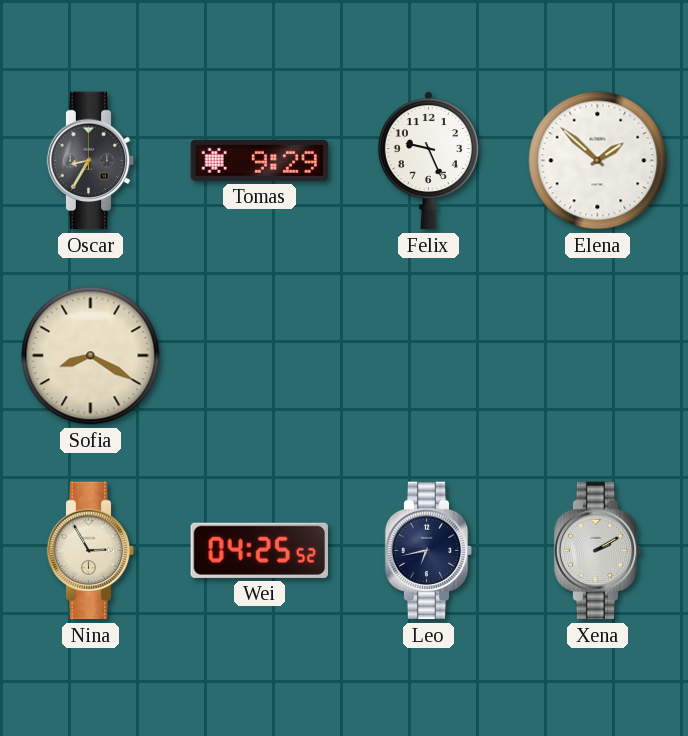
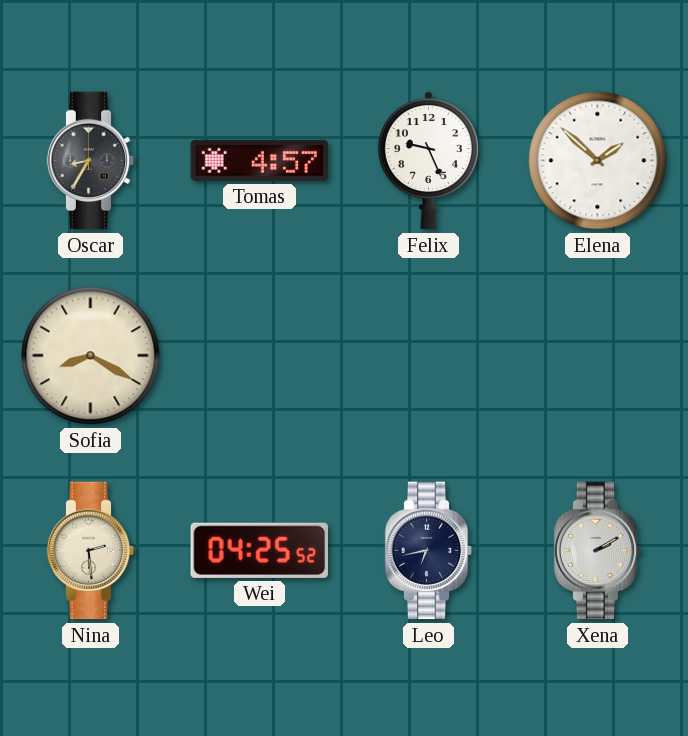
Tomas: 9:29 -> 4:57 (260, 160)
Nina: 2:55 -> 2:29 (91, 551)
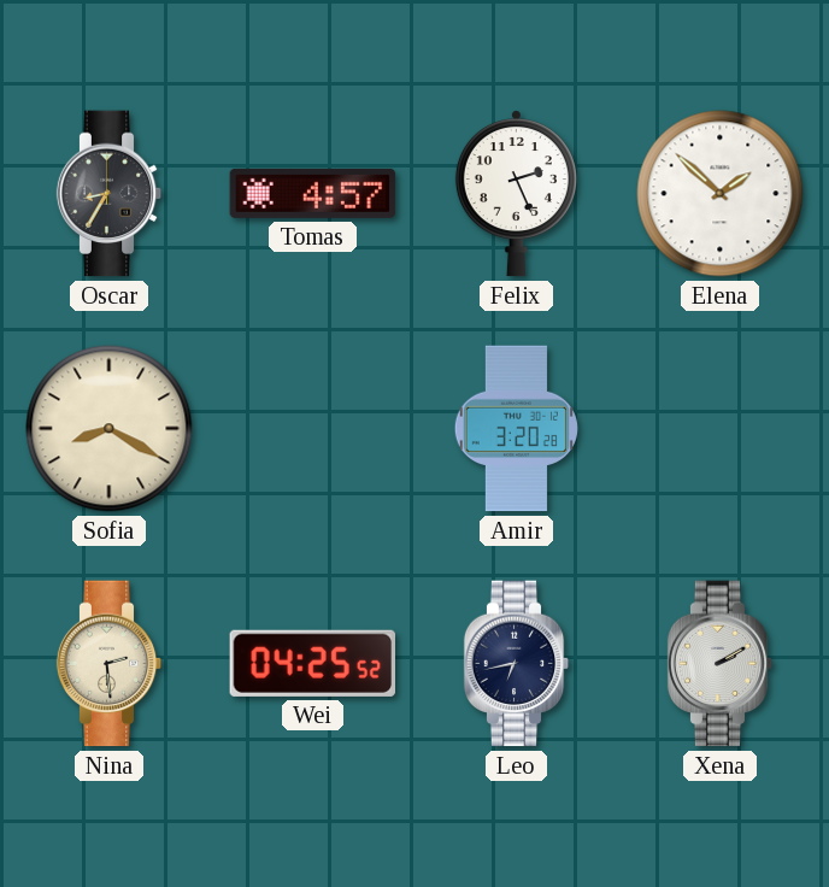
Felix: 9:26 -> 2:26 (516, 194)
Amir: none -> 3:20 (516, 429)
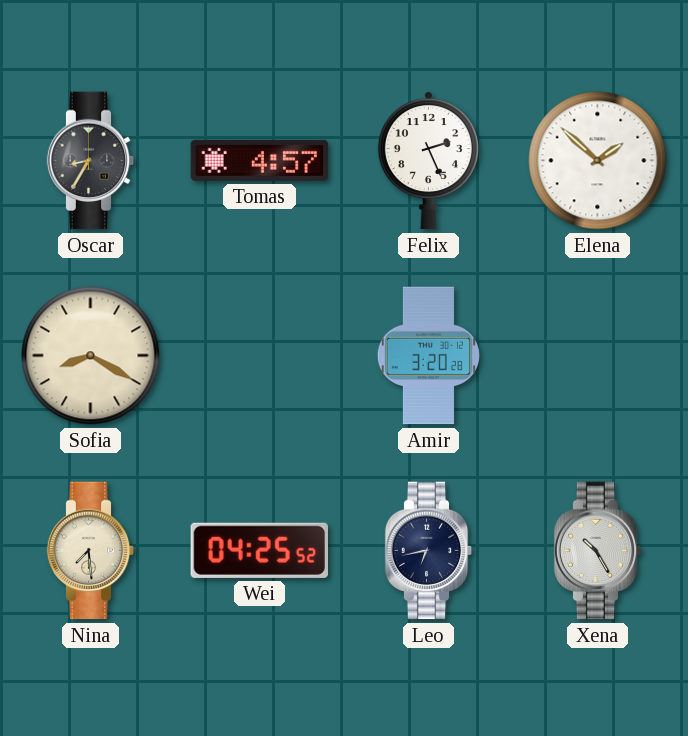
Nina: 2:29 -> 7:29 (91, 551)
Xena: 2:10 -> 10:25 (598, 551)
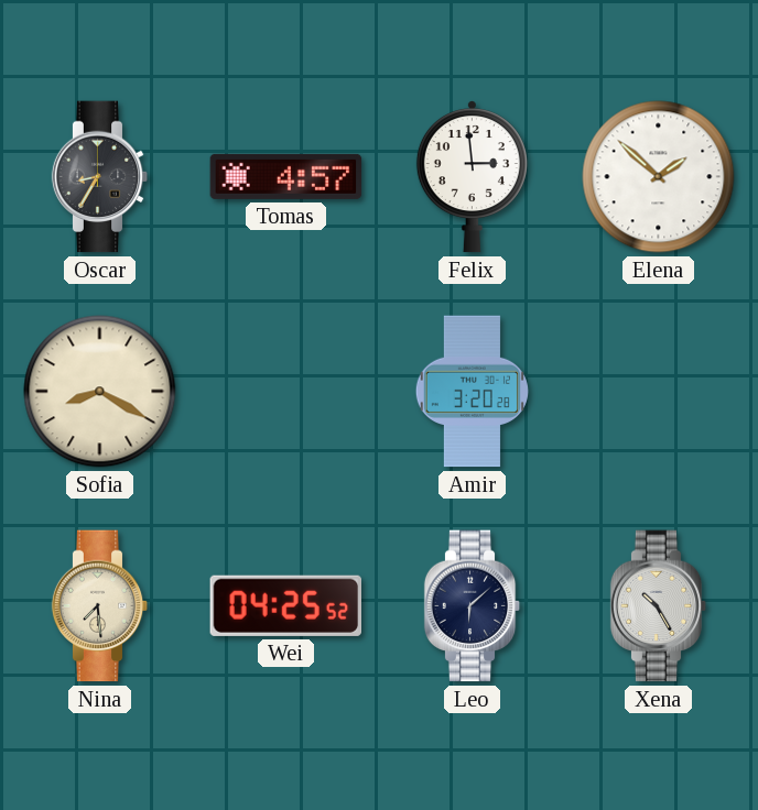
Felix: 2:26 -> 2:59 (472, 177)
Leo: 6:43 -> 6:08 (473, 606)
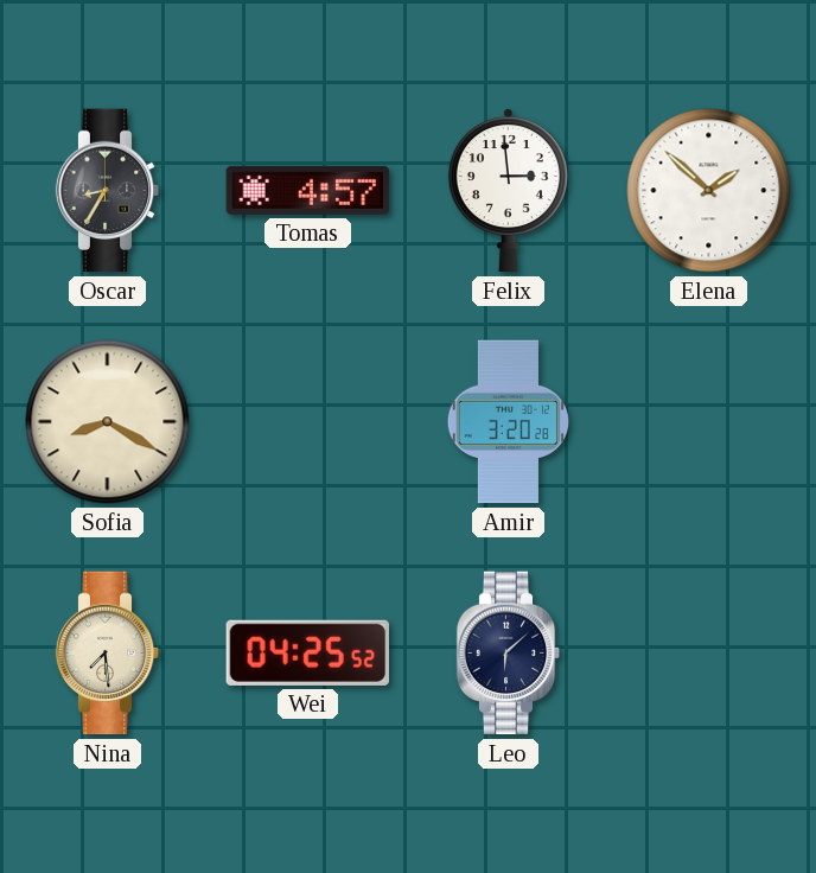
Xena: 10:25 -> none (659, 606)
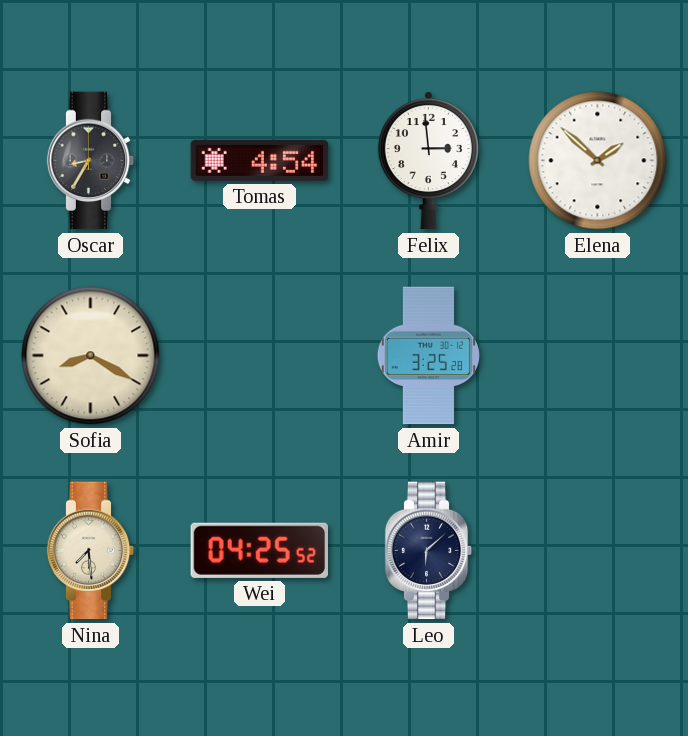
Tomas: 4:57 -> 4:54 (260, 160)
Amir: 3:20 -> 3:25 (428, 356)
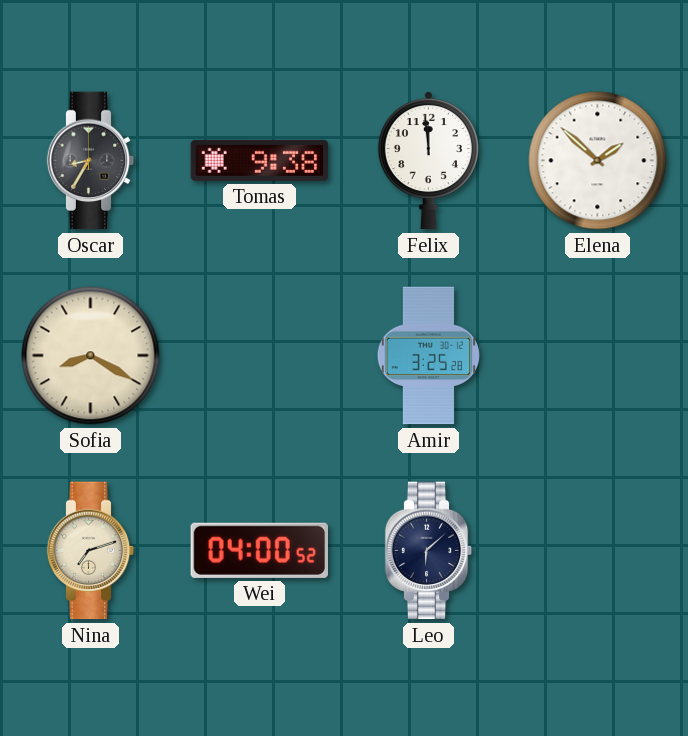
Tomas: 4:54 -> 9:38 (260, 160)
Felix: 2:59 -> 11:59 (428, 161)
Nina: 7:29 -> 7:12 (91, 551)
Wei: 04:25 -> 04:00 (259, 550)
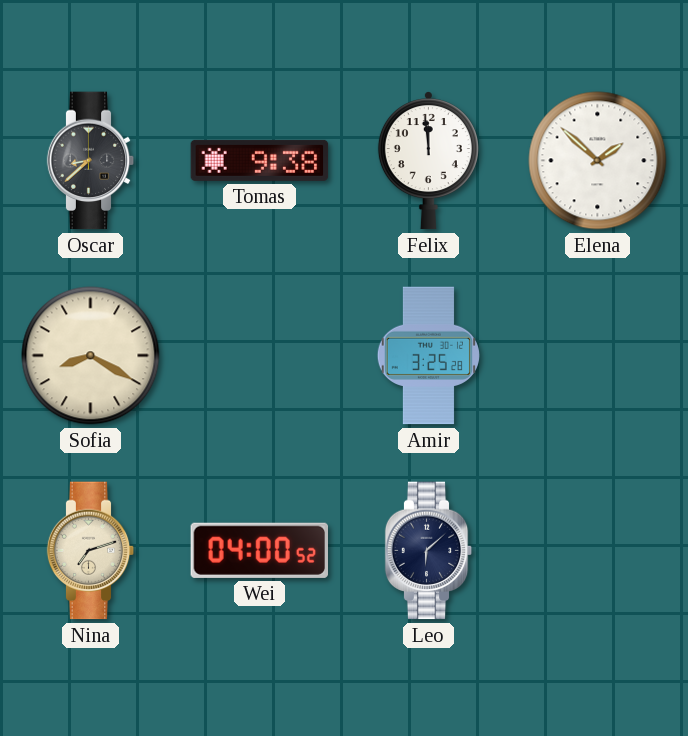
Oscar: 8:35 -> 8:38 (91, 161)
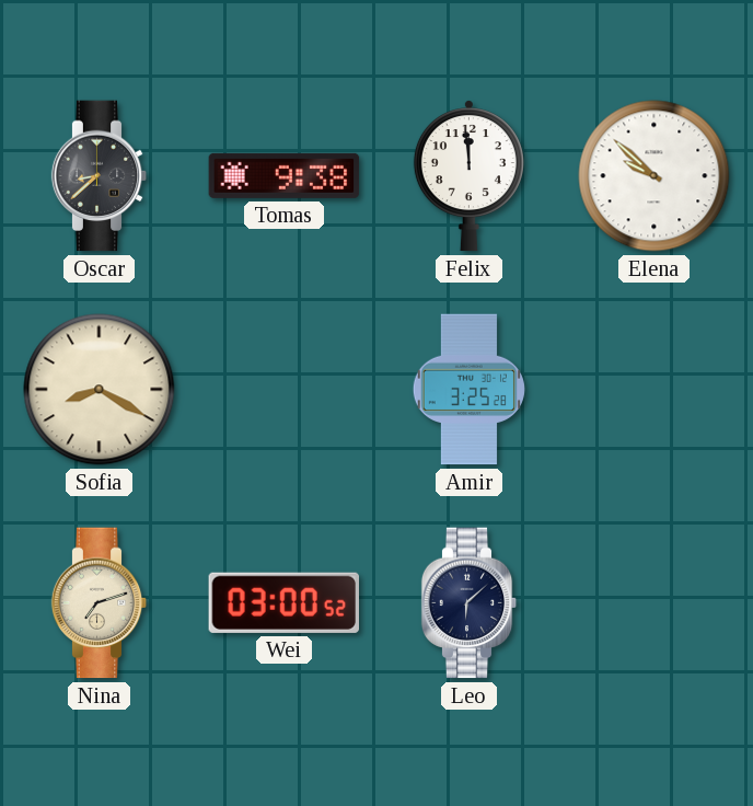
Elena: 1:52 -> 9:52 (654, 176)
Wei: 04:00 -> 03:00 (283, 602)
